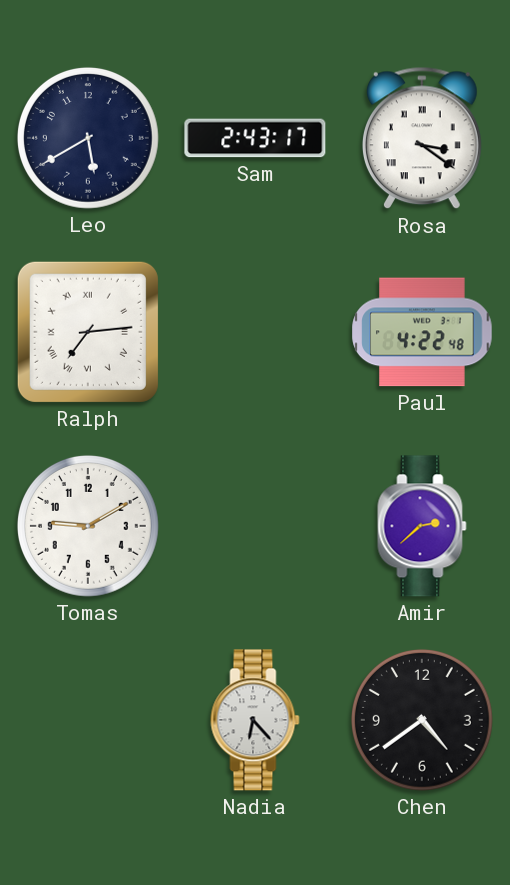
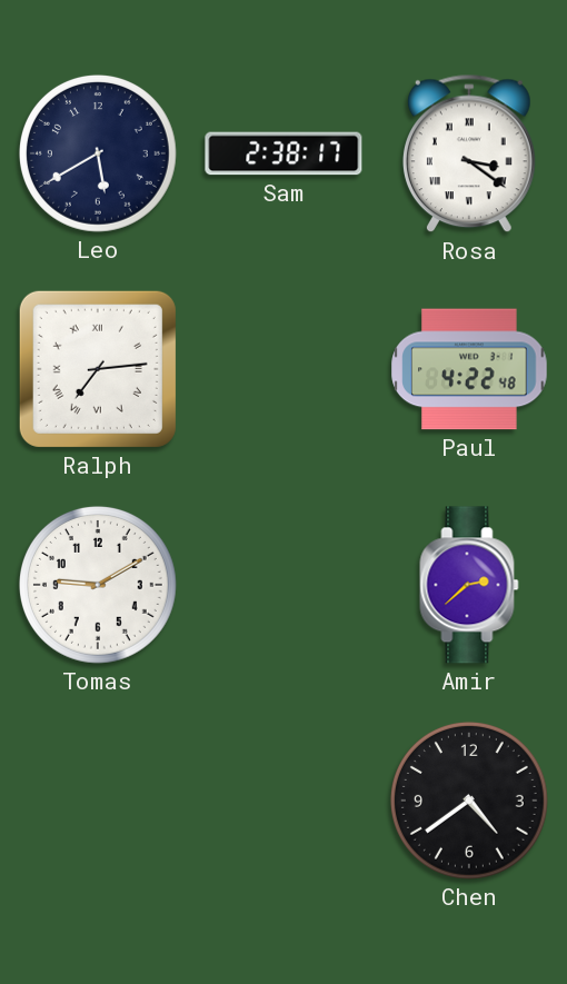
Sam: 2:43 -> 2:38 (283, 153)
Nadia: 6:23 -> none (255, 720)
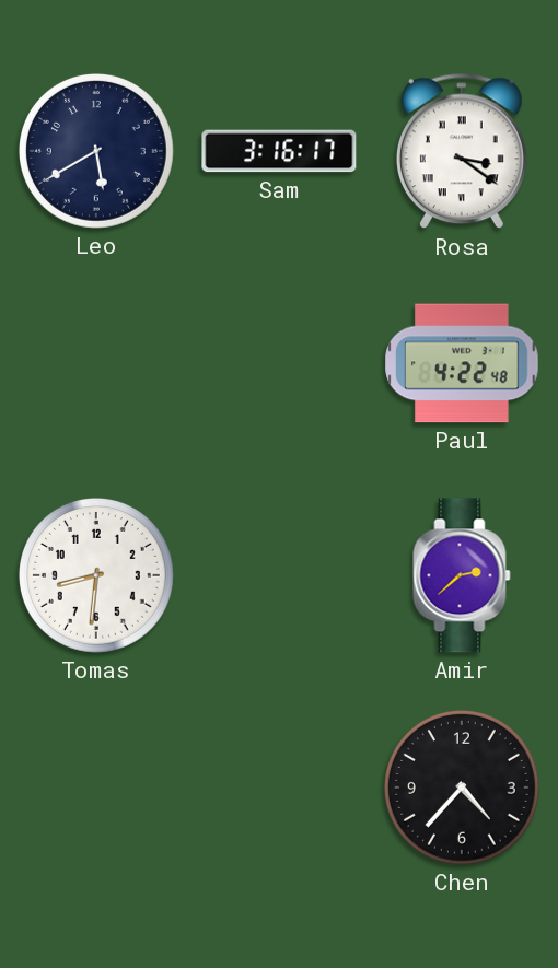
Sam: 2:38 -> 3:16 (279, 151)
Ralph: 7:14 -> none (98, 369)
Tomas: 9:10 -> 8:31 (96, 575)
Chen: 4:39 -> 4:37 (462, 788)
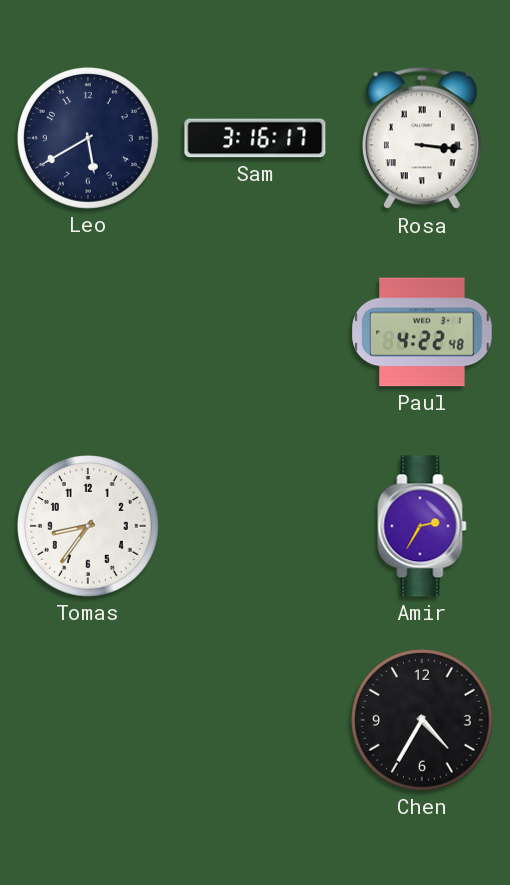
Rosa: 3:21 -> 3:16 (422, 138)
Tomas: 8:31 -> 8:36 (88, 526)
Amir: 2:38 -> 2:35 (422, 526)
Chen: 4:37 -> 4:35 (422, 720)
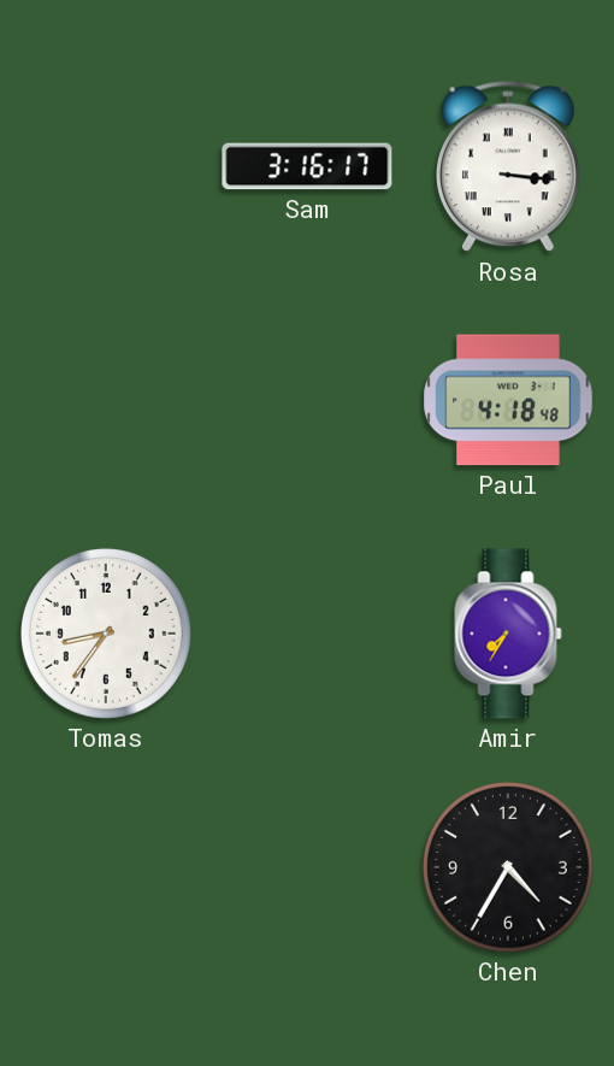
Leo: 5:40 -> none (88, 138)
Paul: 4:22 -> 4:18 (508, 400)
Amir: 2:35 -> 7:35 (508, 634)
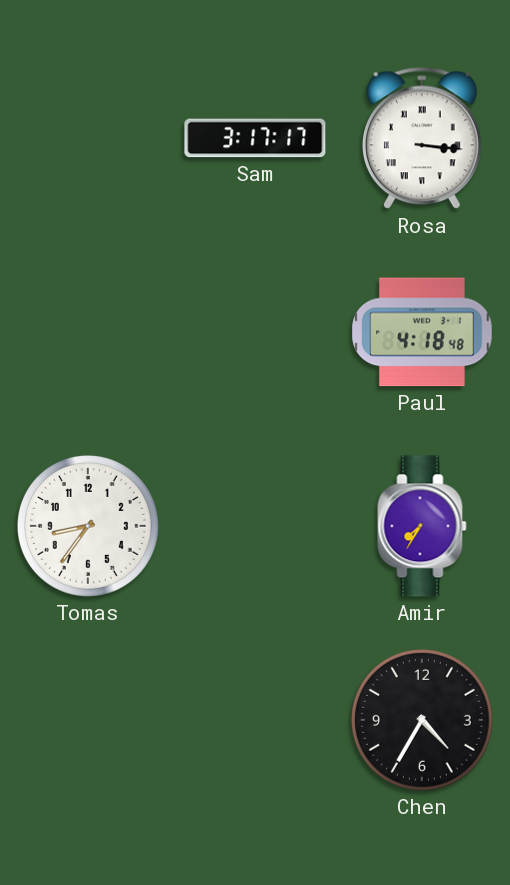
Sam: 3:16 -> 3:17 (255, 138)
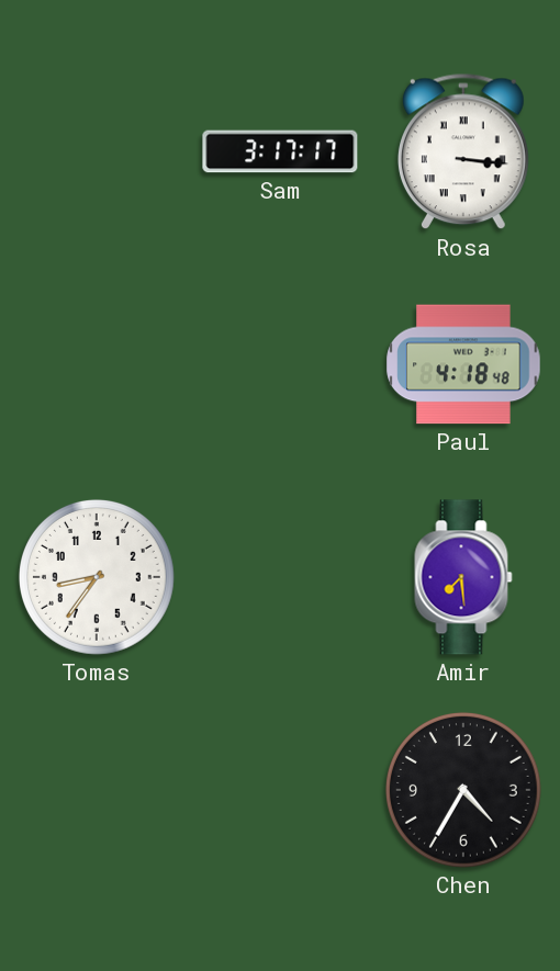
Amir: 7:35 -> 7:29 (463, 577)
